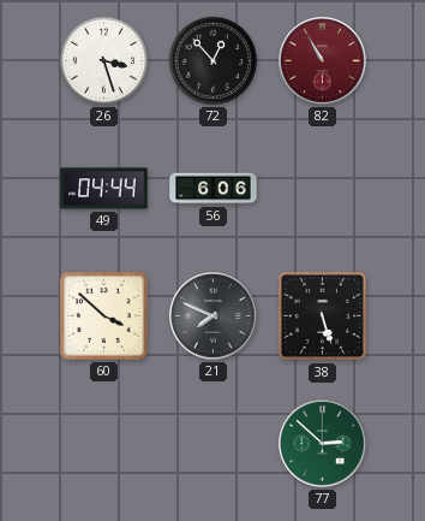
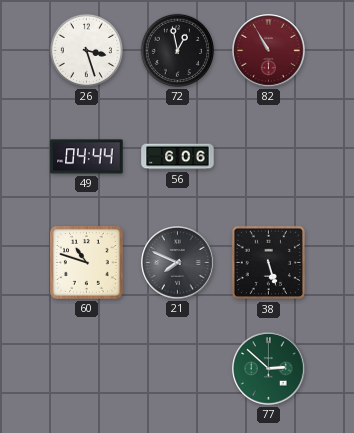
72: 12:53 -> 12:58 (177, 50)
60: 3:52 -> 10:48 (87, 263)
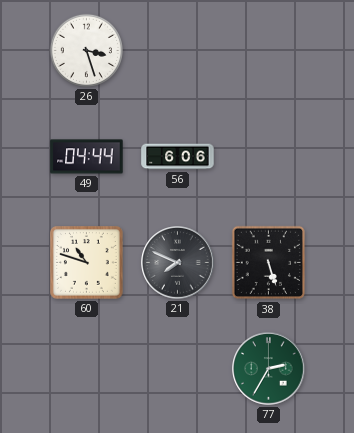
72: 12:58 -> none (177, 50)
82: 10:55 -> none (269, 51)
77: 2:52 -> 2:35 (269, 369)
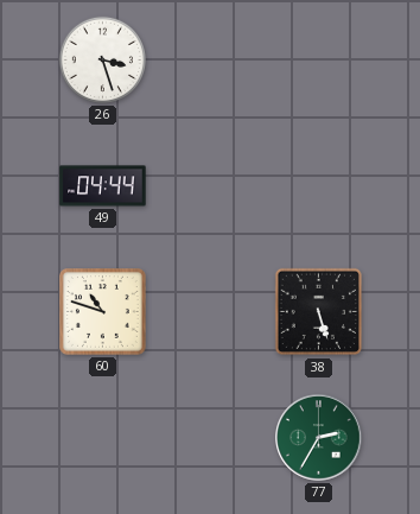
56: 6:06 -> none (178, 157)
21: 7:49 -> none (178, 263)
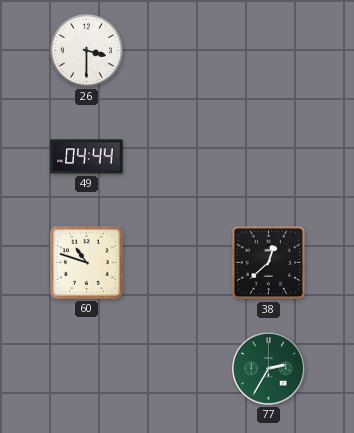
26: 3:27 -> 3:30 (86, 50)
38: 5:27 -> 12:38 (269, 263)
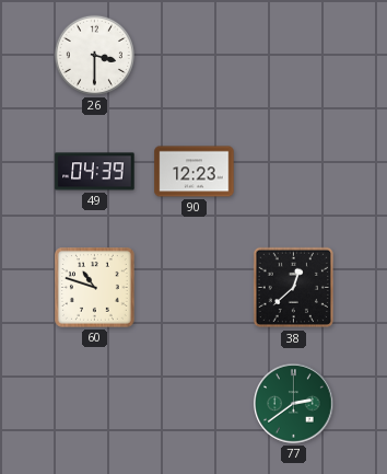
49: 04:44 -> 04:39 (95, 172)
90: none -> 12:23 (195, 172)
77: 2:35 -> 2:39 (294, 404)
